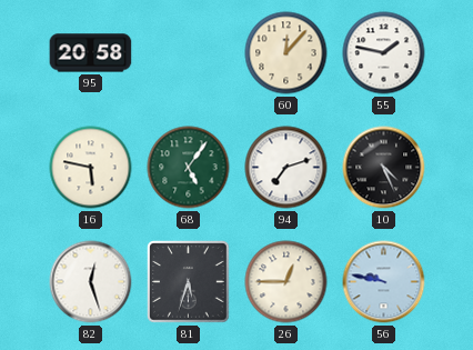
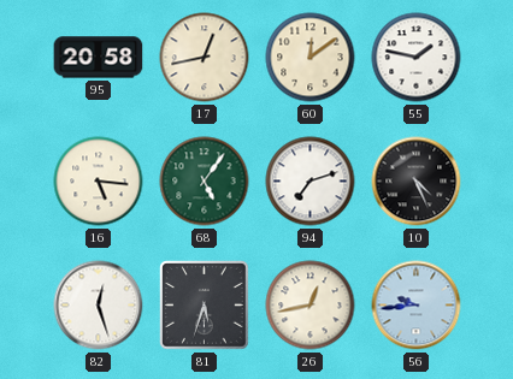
17: none -> 12:43 (205, 58)
60: 12:07 -> 12:09 (311, 58)
16: 5:47 -> 5:16 (99, 182)
26: 12:45 -> 12:43 (311, 306)
56: 9:47 -> 9:44 (417, 306)
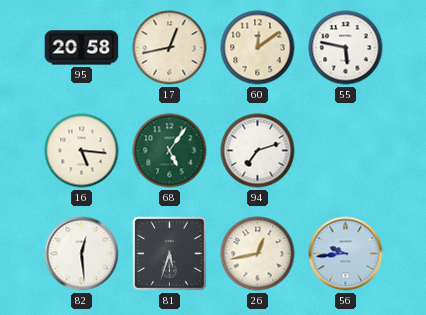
55: 1:47 -> 5:47 (346, 48)
10: 4:26 -> none (417, 182)
82: 12:27 -> 12:29 (82, 254)
